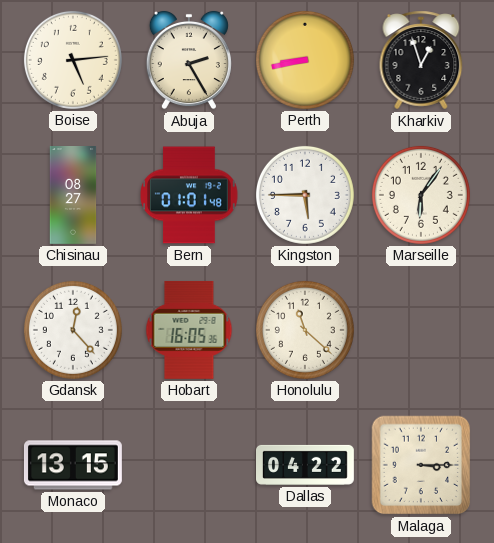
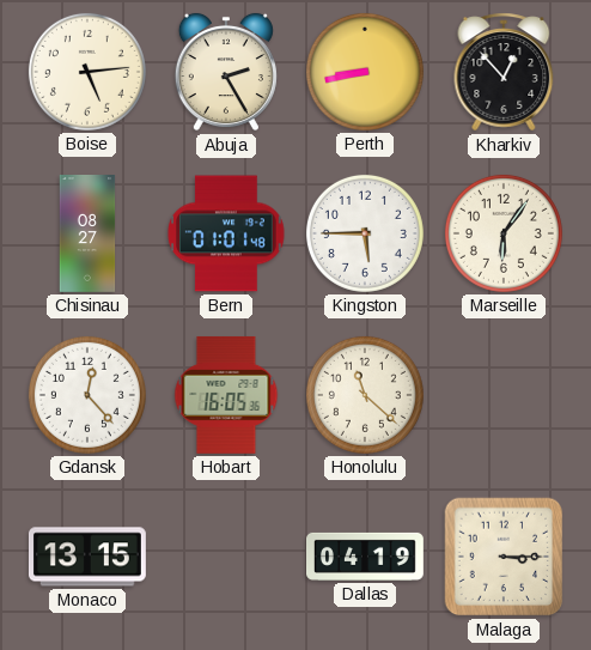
Kharkiv: 12:57 -> 12:53 (504, 72)
Dallas: 04:22 -> 04:19 (366, 557)
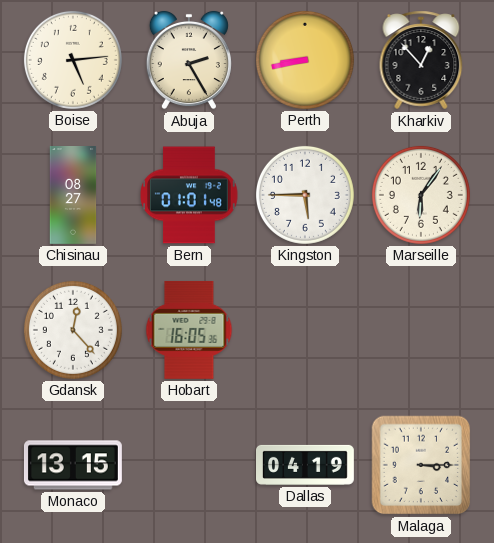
Honolulu: 11:22 -> none (365, 395)
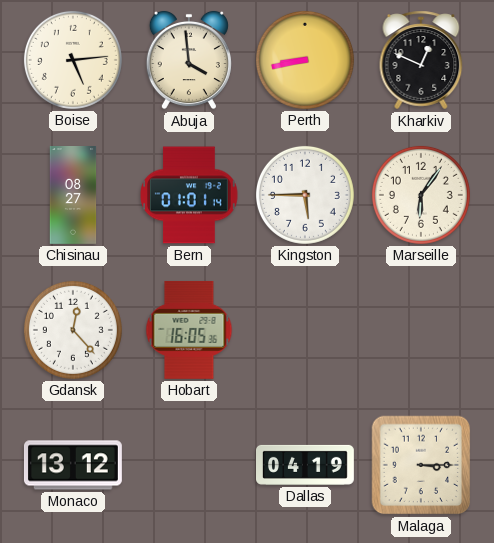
Abuja: 2:25 -> 3:59 (189, 60)
Kharkiv: 12:53 -> 12:49 (421, 60)
Bern: 01:01:48 -> 01:01:14 (189, 195)
Monaco: 13:15 -> 13:12 (73, 465)
